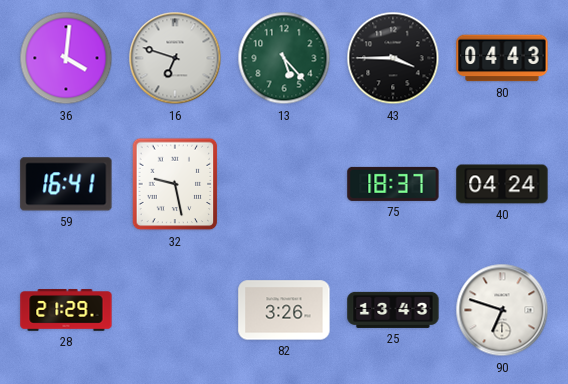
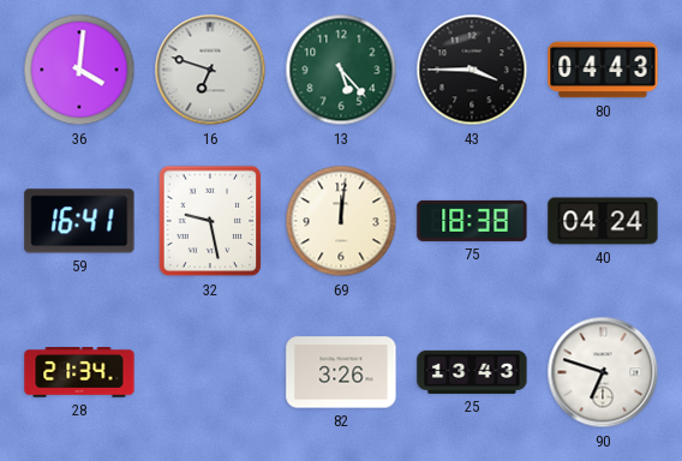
69: none -> 12:01 (341, 221)
75: 18:37 -> 18:38 (472, 221)
28: 21:29 -> 21:34 (79, 372)
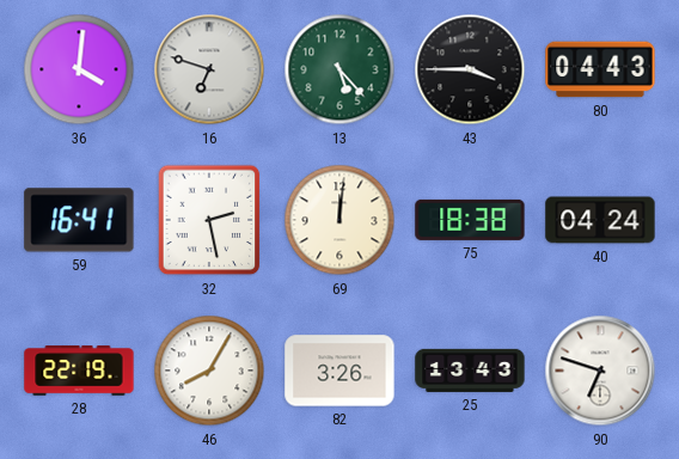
32: 9:28 -> 2:28 (209, 220)
28: 21:34 -> 22:19 (79, 371)
46: none -> 8:05 (209, 371)
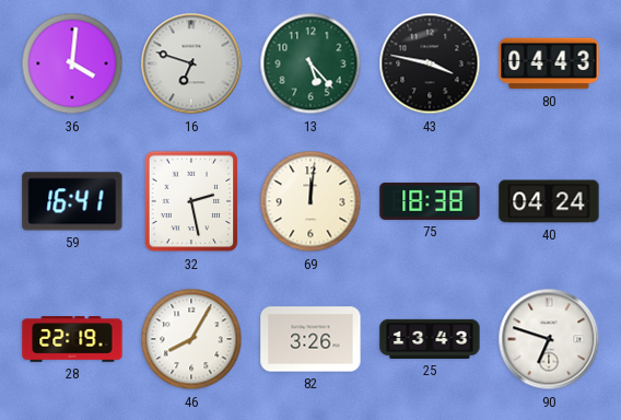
43: 3:45 -> 3:47 (430, 63)
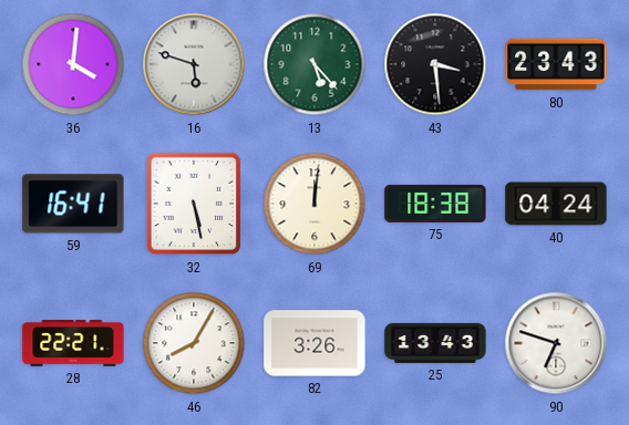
16: 6:48 -> 5:48 (194, 64)
43: 3:47 -> 3:29 (435, 64)
80: 04:43 -> 23:43 (556, 64)
32: 2:28 -> 5:28 (194, 204)
28: 22:19 -> 22:21 (73, 343)
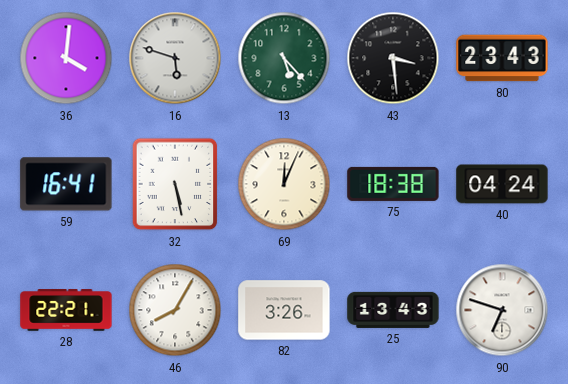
69: 12:01 -> 12:04 (284, 184)
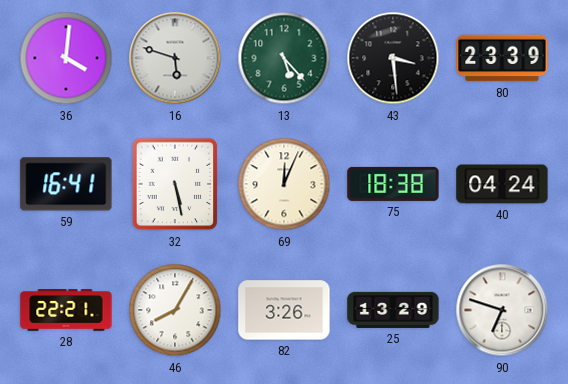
80: 23:43 -> 23:39 (502, 58)
25: 13:43 -> 13:29 (393, 310)
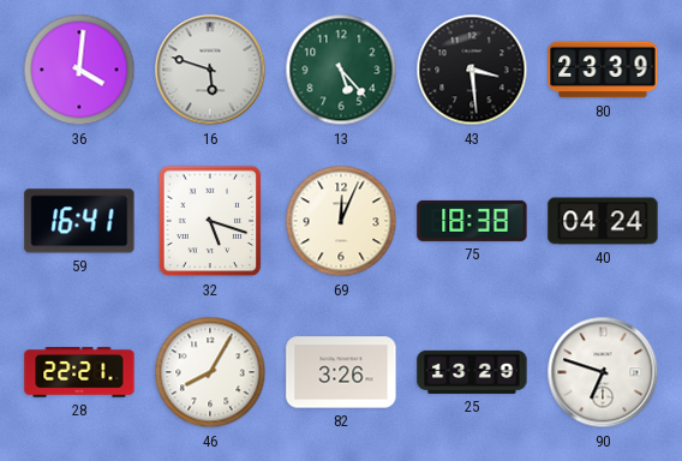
32: 5:28 -> 5:18 (210, 221)
